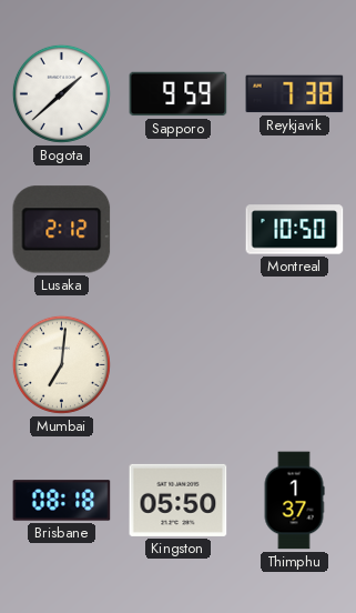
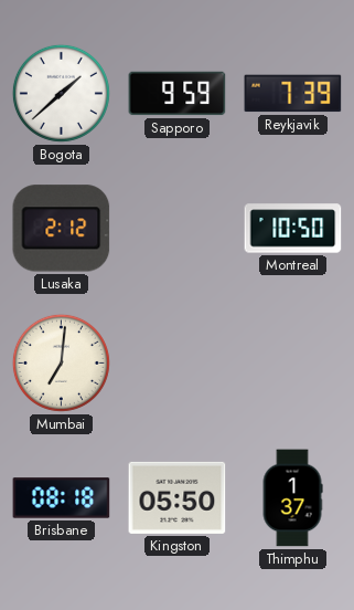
Reykjavik: 7:38 -> 7:39 (293, 94)
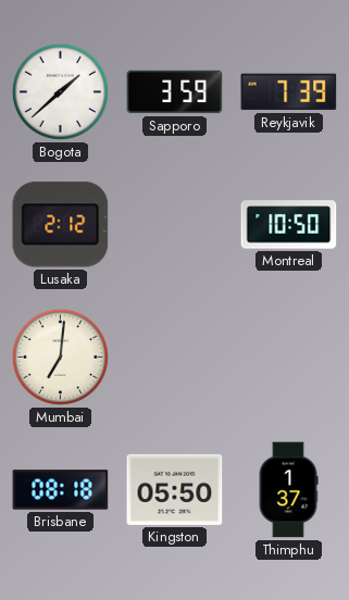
Sapporo: 9:59 -> 3:59 (175, 92)
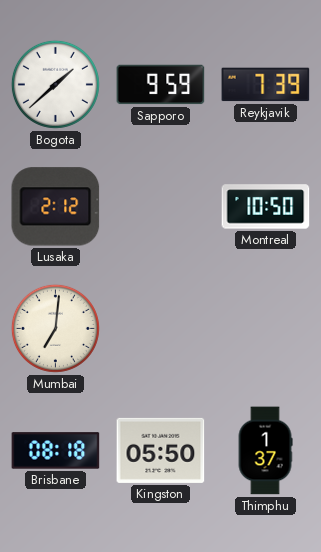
Sapporo: 3:59 -> 9:59 (161, 85)
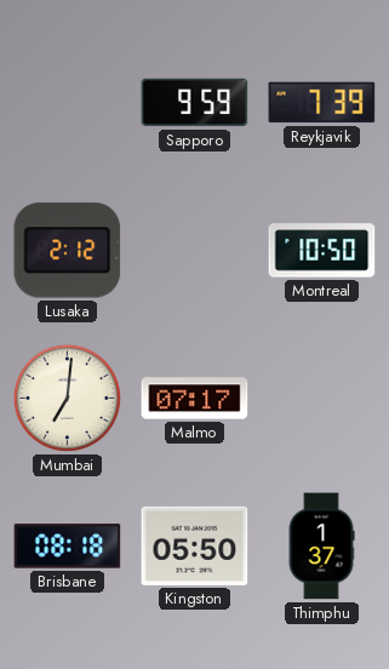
Bogota: 1:38 -> none (55, 84)
Malmo: none -> 07:17 (195, 399)
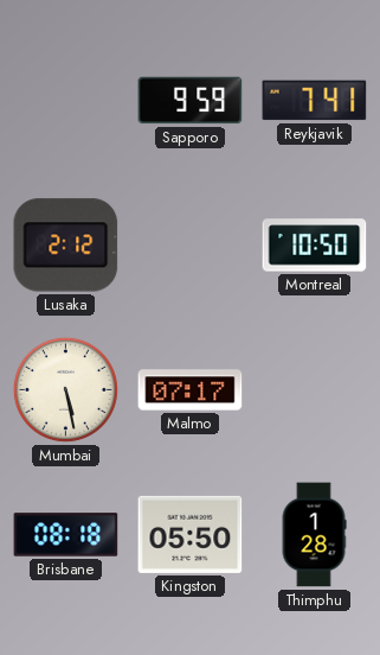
Reykjavik: 7:39 -> 7:41 (315, 101)
Mumbai: 7:01 -> 5:28 (65, 389)
Thimphu: 1:37 -> 1:28 (314, 535)
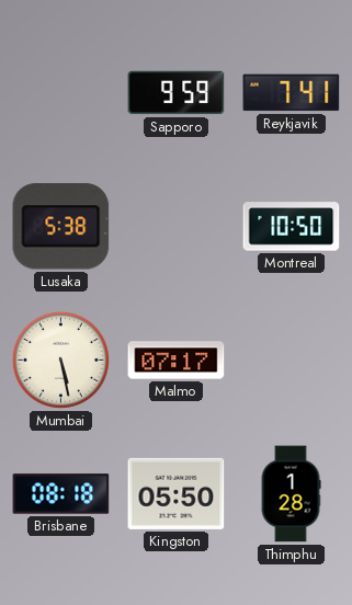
Lusaka: 2:12 -> 5:38 (61, 227)
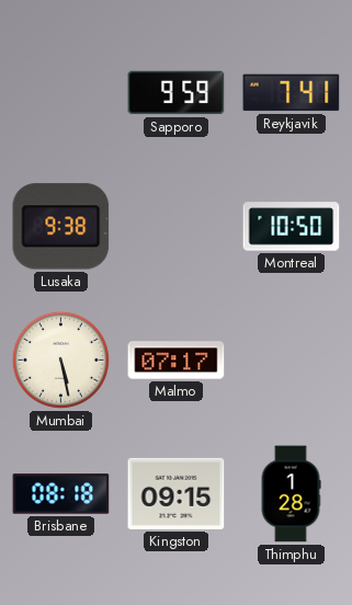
Lusaka: 5:38 -> 9:38 (61, 227)
Kingston: 05:50 -> 09:15 (177, 493)
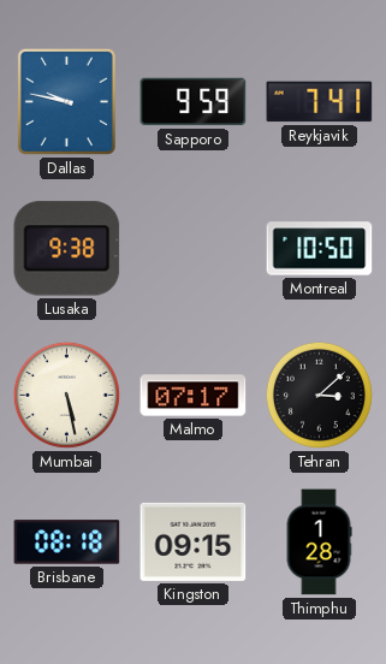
Dallas: none -> 9:47 (66, 101)
Tehran: none -> 3:08 (319, 395)
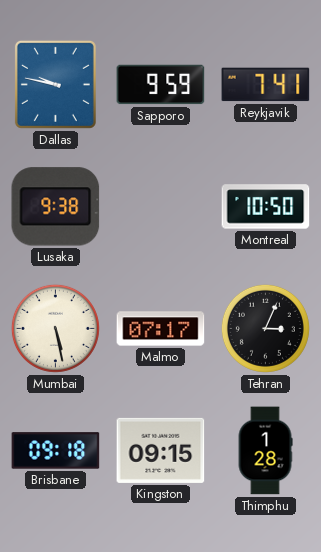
Tehran: 3:08 -> 3:04 (265, 328)
Brisbane: 08:18 -> 09:18 (56, 451)
